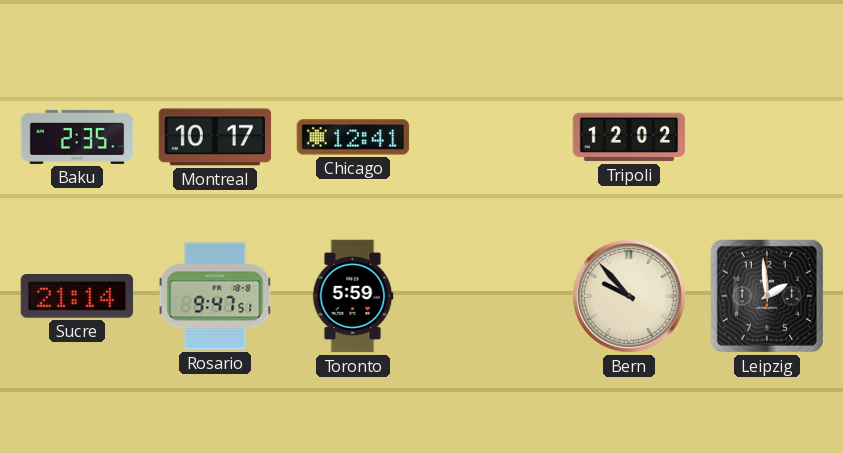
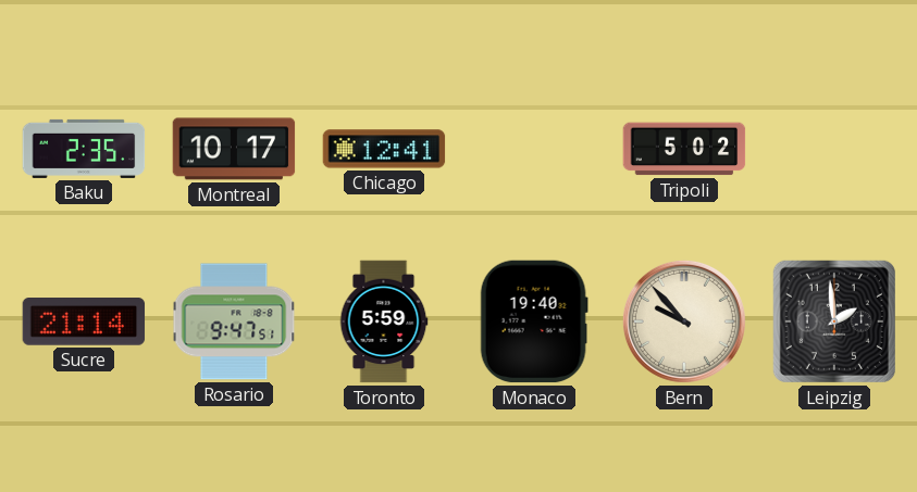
Tripoli: 12:02 -> 5:02 (684, 149)
Monaco: none -> 19:40 (534, 321)
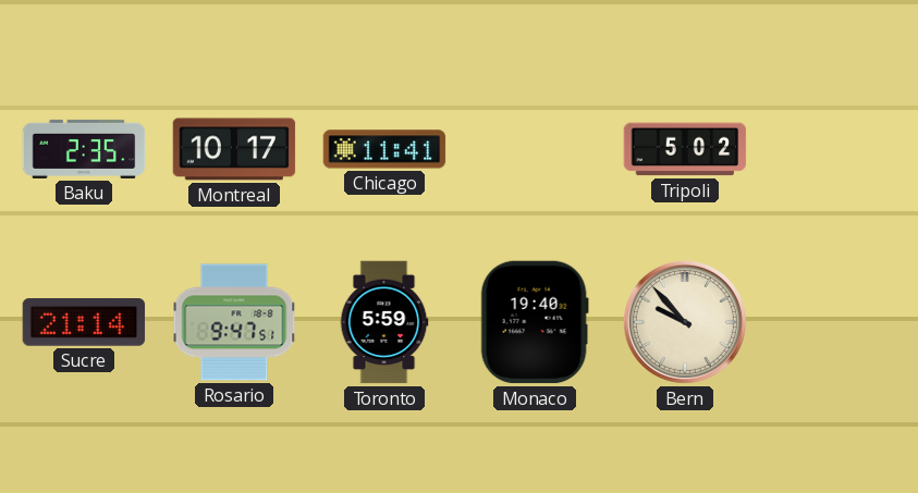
Chicago: 12:41 -> 11:41 (384, 149)
Leipzig: 1:59 -> none (834, 321)
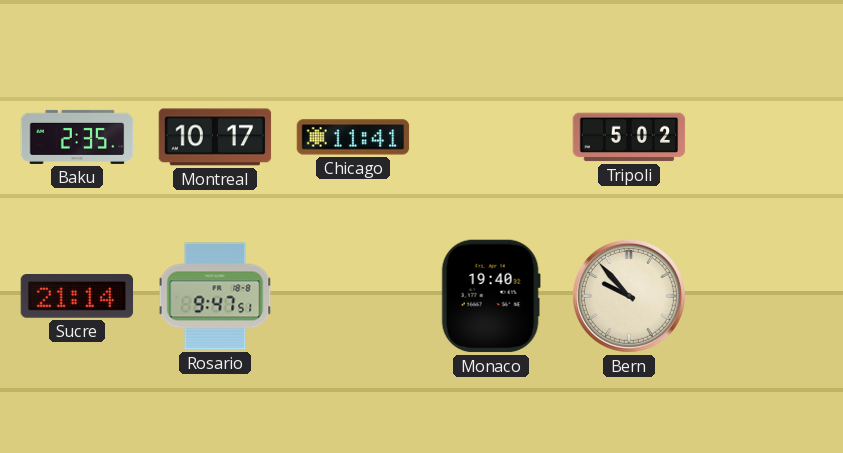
Toronto: 5:59 -> none (384, 322)
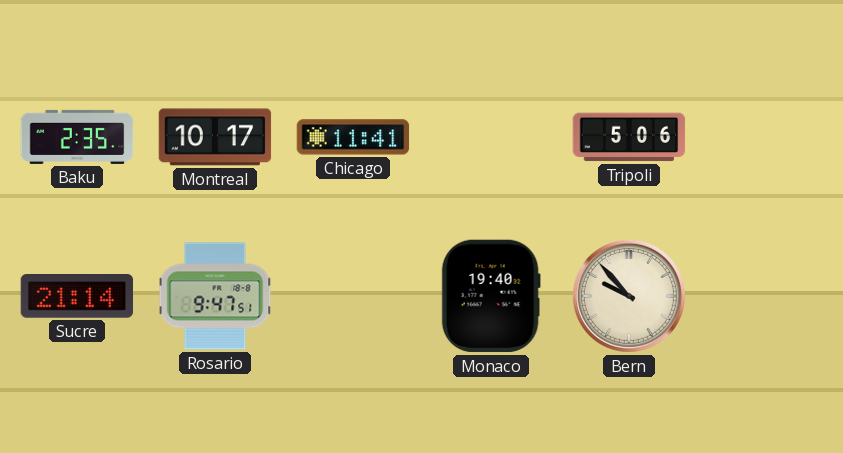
Tripoli: 5:02 -> 5:06 (629, 137)
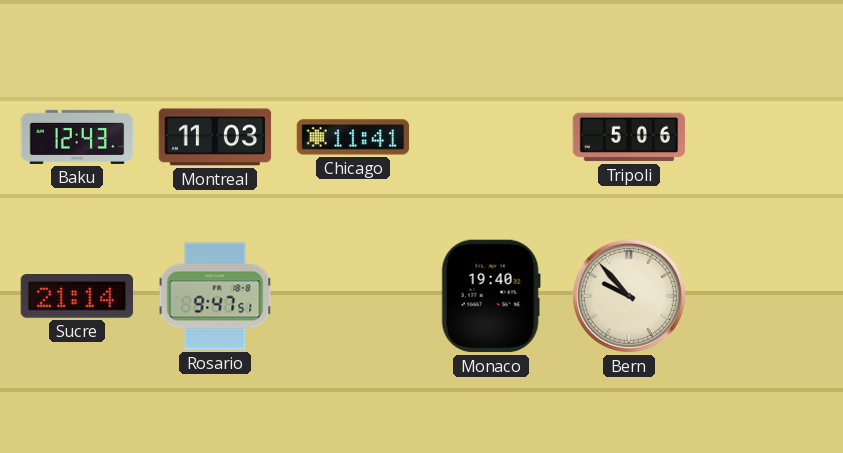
Baku: 2:35 -> 12:43 (77, 137)
Montreal: 10:17 -> 11:03 (215, 137)
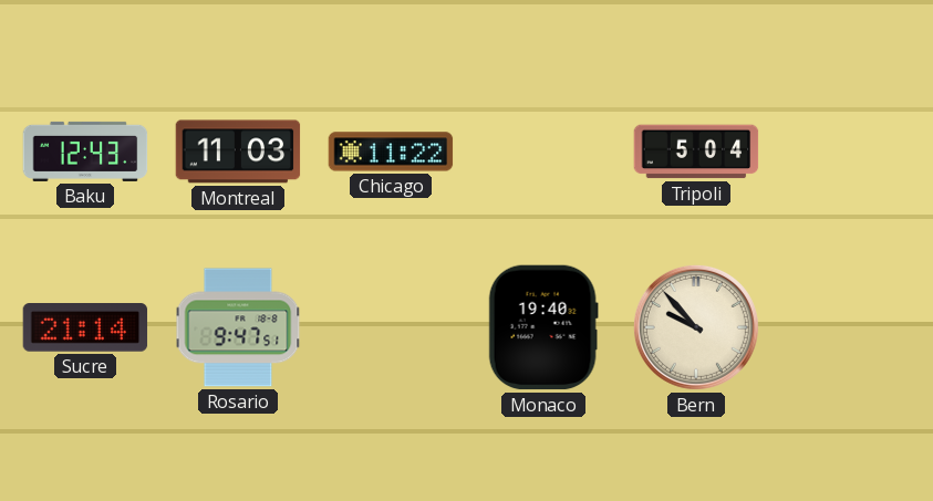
Chicago: 11:41 -> 11:22 (391, 152)
Tripoli: 5:06 -> 5:04 (696, 152)
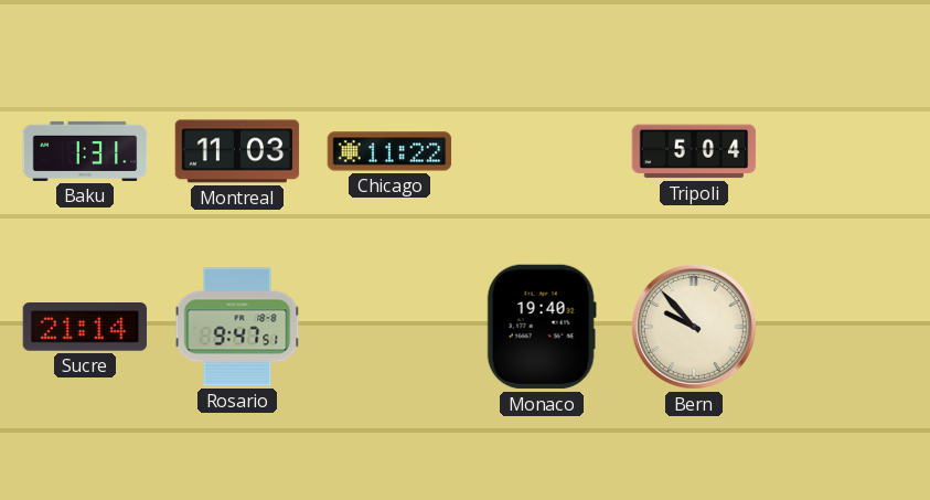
Baku: 12:43 -> 1:31 (85, 151)
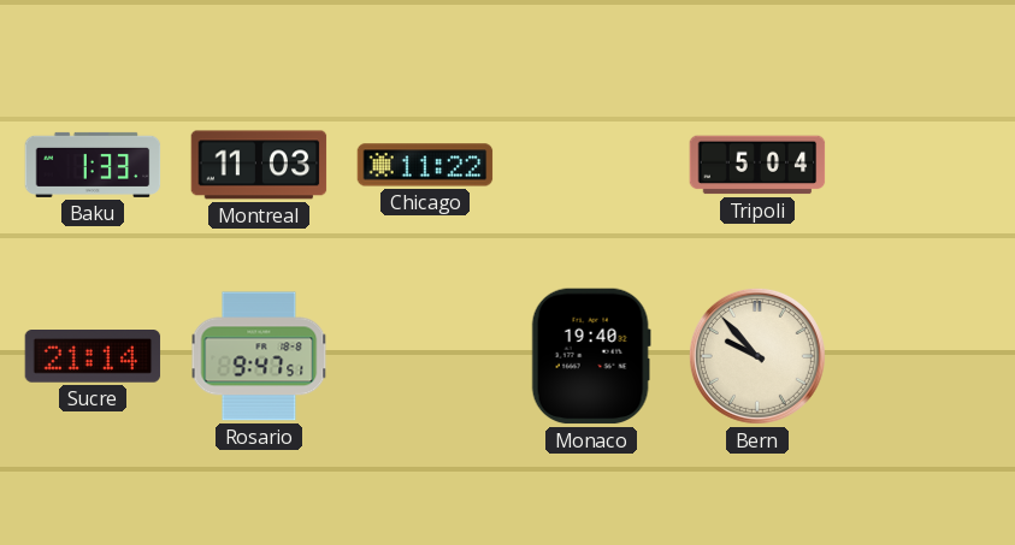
Baku: 1:31 -> 1:33 (93, 165)
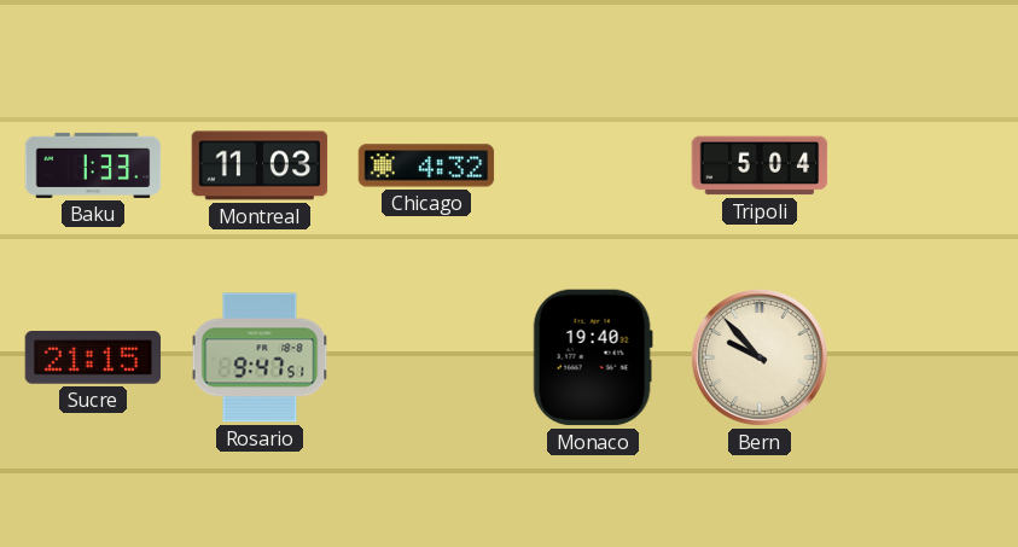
Chicago: 11:22 -> 4:32 (426, 165)
Sucre: 21:14 -> 21:15 (93, 357)
